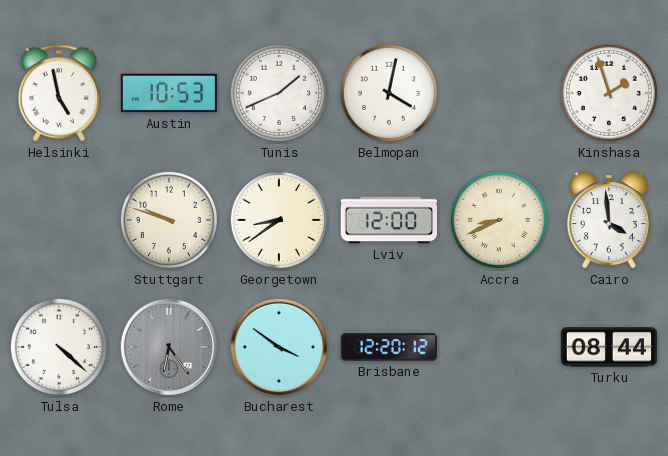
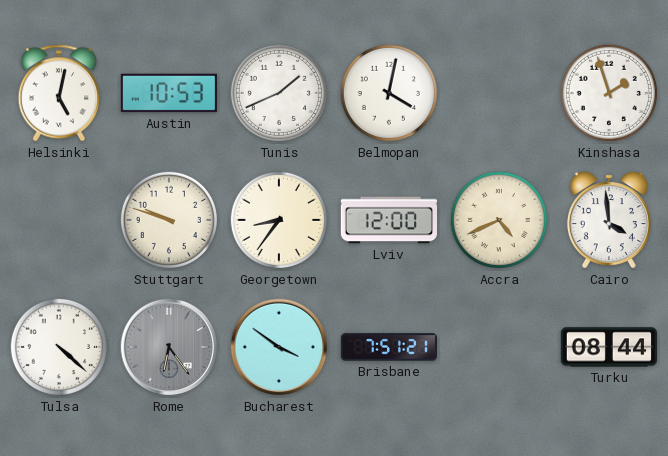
Helsinki: 4:58 -> 5:02 (59, 93)
Georgetown: 8:39 -> 8:36 (279, 220)
Accra: 8:41 -> 4:41 (499, 220)
Brisbane: 12:20 -> 7:51 (388, 347)
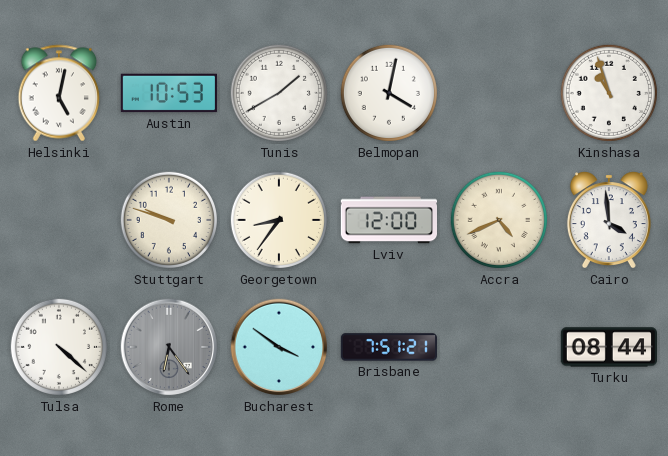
Tunis: 1:41 -> 1:40 (279, 93)
Kinshasa: 1:57 -> 10:57 (609, 93)
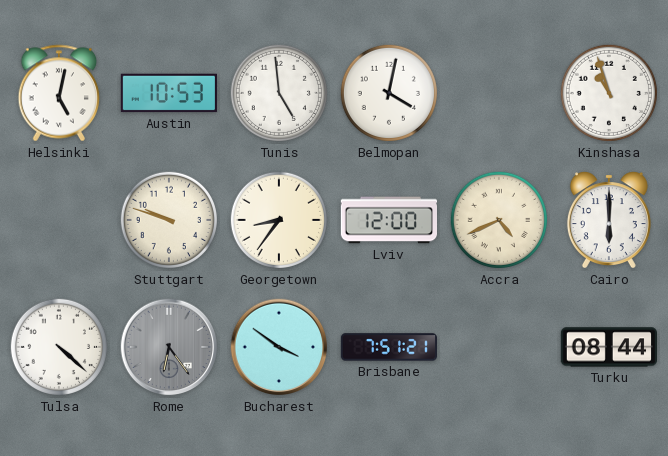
Tunis: 1:40 -> 4:59 (279, 93)
Cairo: 3:59 -> 6:00 (609, 220)
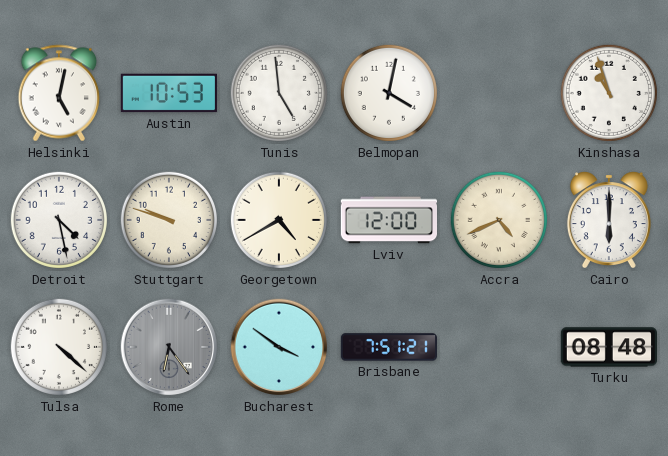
Detroit: none -> 4:28 (59, 220)
Georgetown: 8:36 -> 4:40 (279, 220)
Turku: 08:44 -> 08:48 (608, 347)
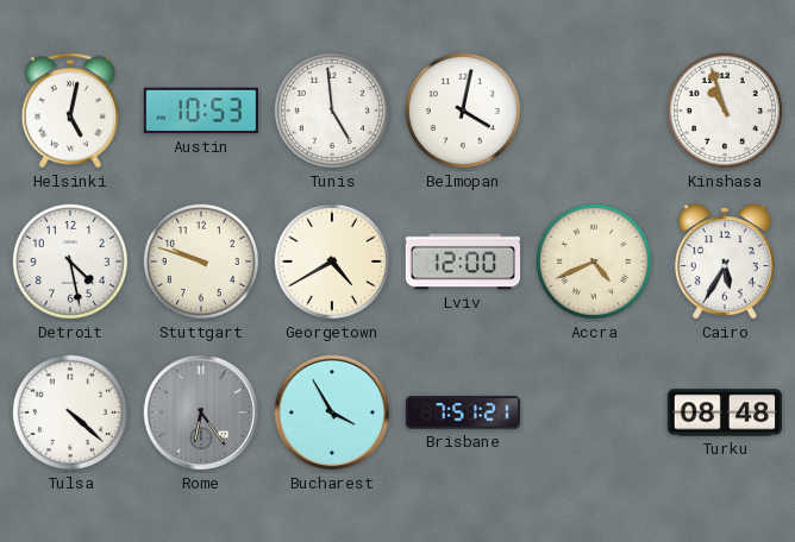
Cairo: 6:00 -> 5:35 (725, 261)
Bucharest: 3:51 -> 3:55 (332, 412)
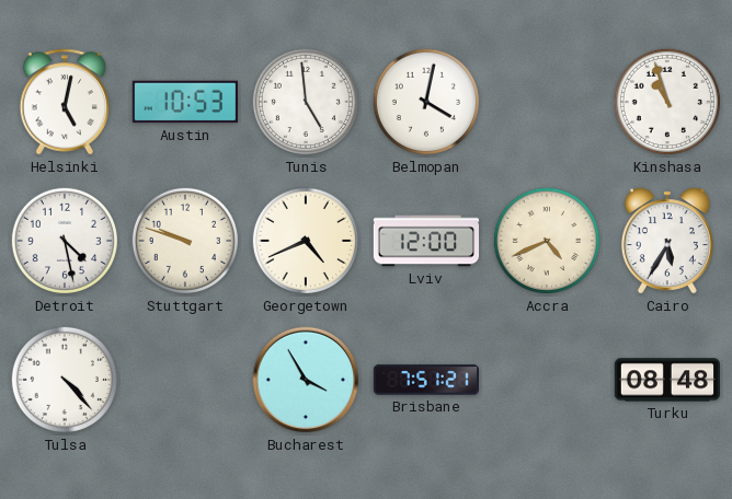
Georgetown: 4:40 -> 4:41 (306, 241)
Tulsa: 4:22 -> 4:23 (65, 380)
Rome: 6:24 -> none (201, 412)
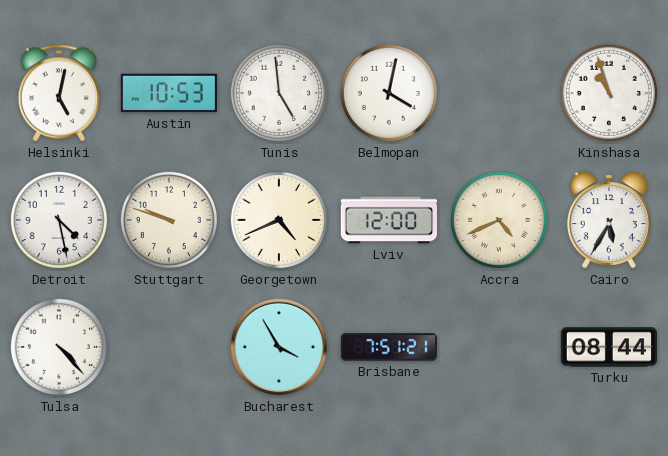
Turku: 08:48 -> 08:44 (608, 347)
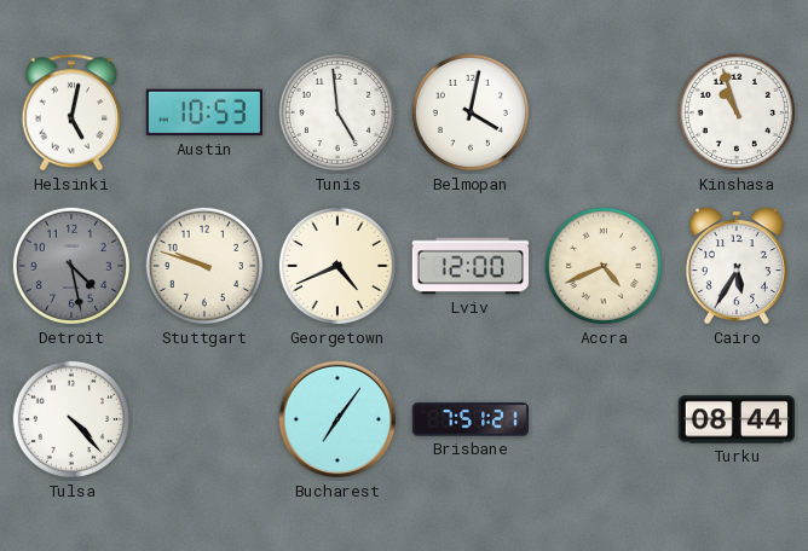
Detroit dial: white -> grey (71, 266)
Bucharest: 3:55 -> 7:06 (337, 419)
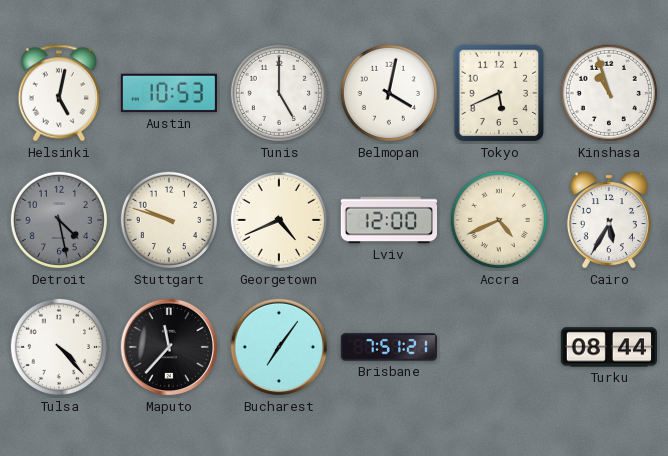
Tunis: 4:59 -> 5:00 (279, 93)
Tokyo: none -> 5:41 (499, 93)
Maputo: none -> 11:37 (169, 347)
